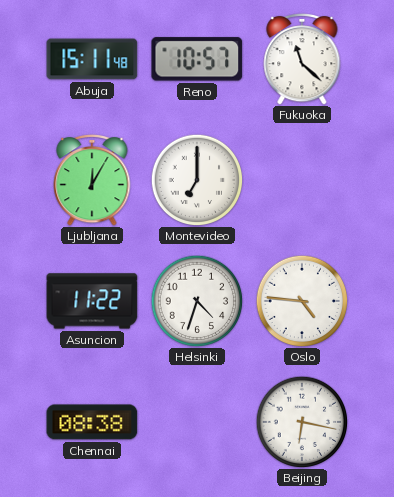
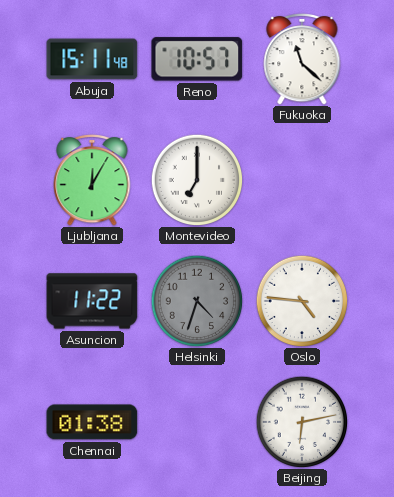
Helsinki dial: white -> grey (197, 301)
Chennai: 08:38 -> 01:38 (92, 422)
Beijing: 6:17 -> 6:13 (302, 422)
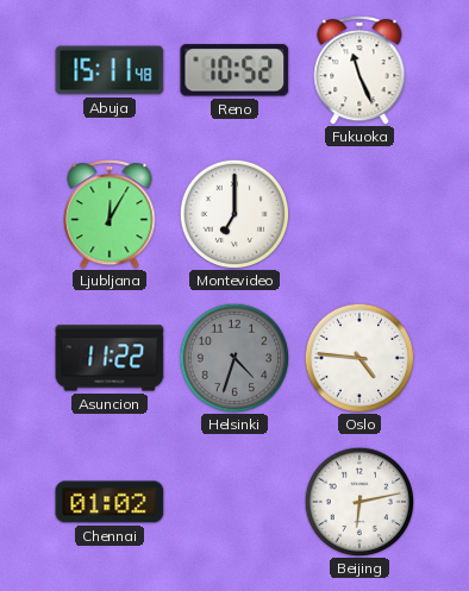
Reno: 10:57 -> 10:52 (234, 70)
Fukuoka: 11:22 -> 11:26 (359, 70)
Chennai: 01:38 -> 01:02 (110, 502)
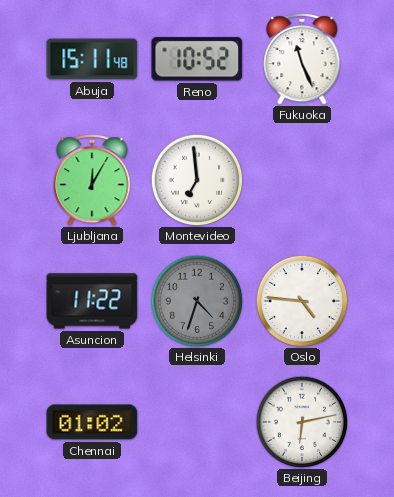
Montevideo: 7:00 -> 6:59 (197, 180)
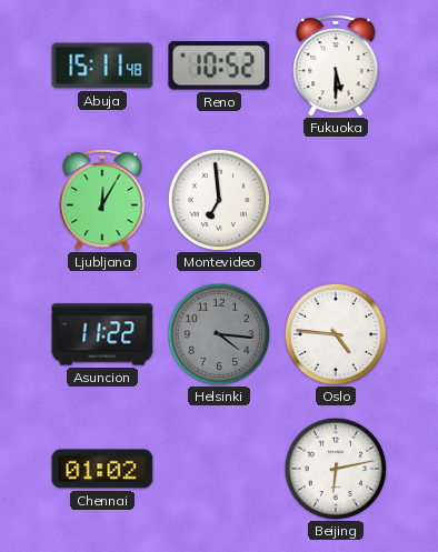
Fukuoka: 11:26 -> 5:30 (336, 66)
Helsinki: 4:33 -> 4:16 (219, 334)
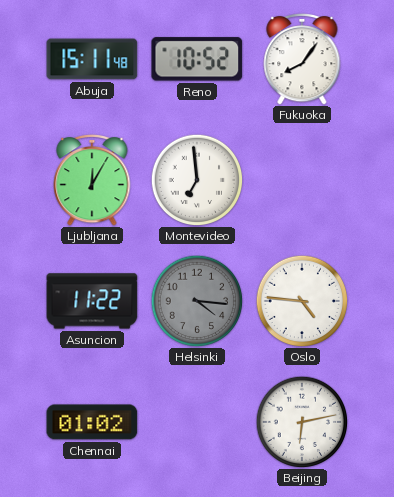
Fukuoka: 5:30 -> 8:06 (302, 59)
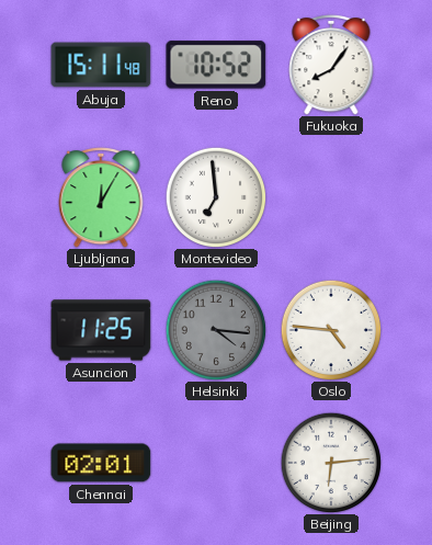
Asuncion: 11:22 -> 11:25 (101, 330)
Chennai: 01:02 -> 02:01 (101, 463)
Beijing: 6:13 -> 6:14 (331, 463)
